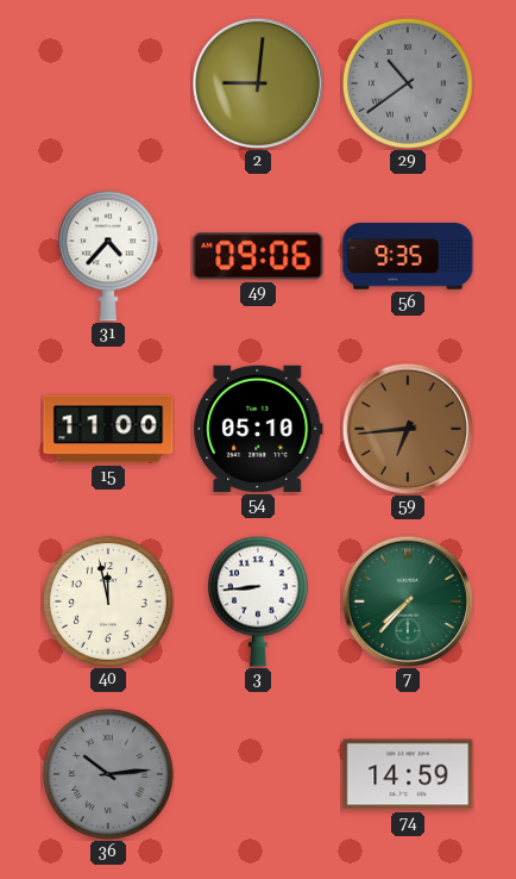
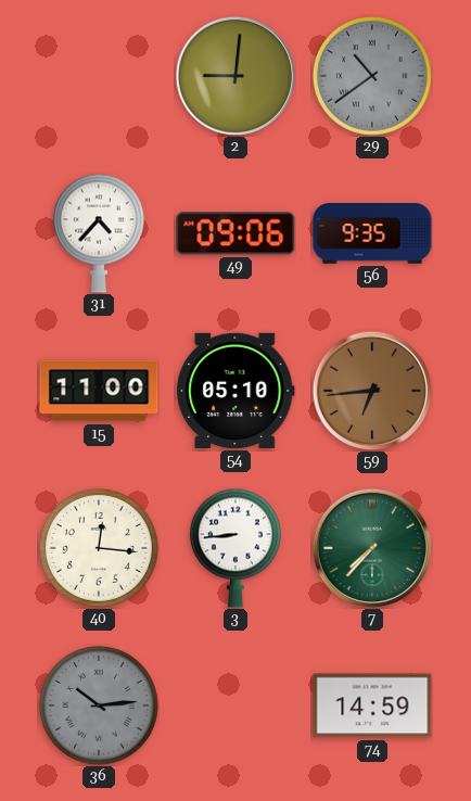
40: 11:58 -> 12:16 (99, 548)
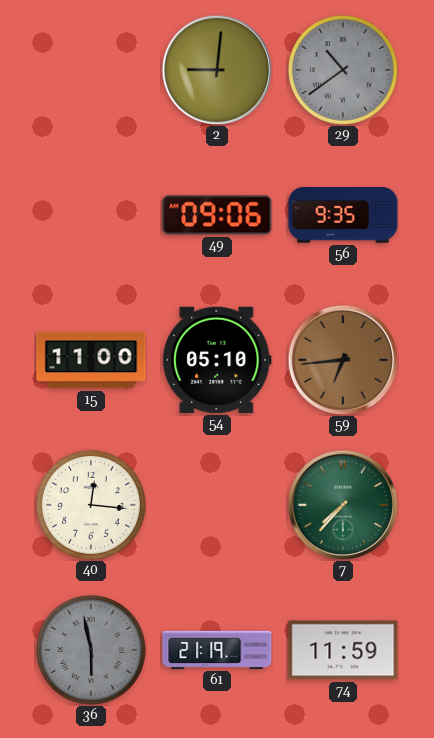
31: 4:37 -> none (99, 233)
3: 8:44 -> none (235, 548)
36: 10:14 -> 5:58 (91, 650)
61: none -> 21:19 (217, 650)
74: 14:59 -> 11:59 (343, 650)
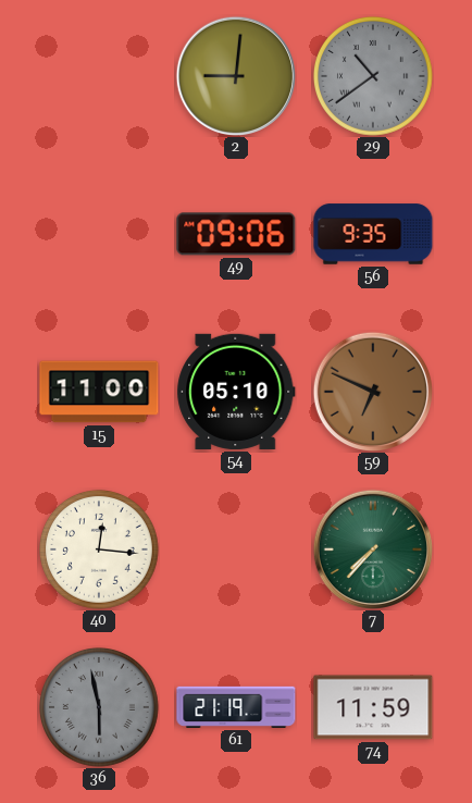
59: 6:44 -> 6:49 (372, 391)
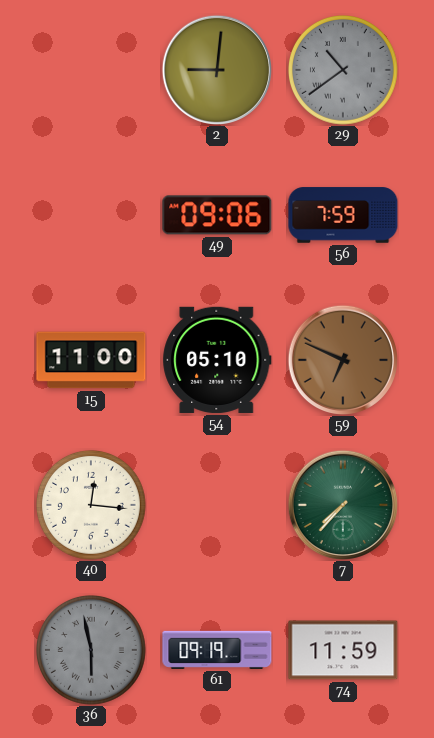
56: 9:35 -> 7:59 (343, 215)
61: 21:19 -> 09:19 (217, 650)
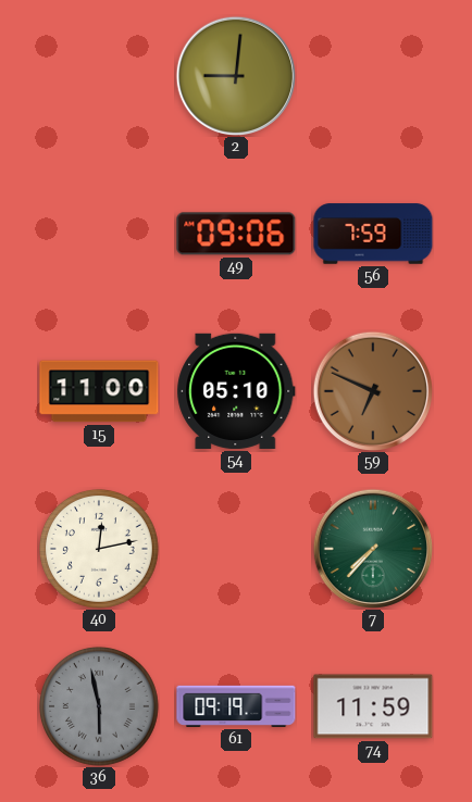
29: 10:39 -> none (343, 70)
40: 12:16 -> 12:13 (99, 549)
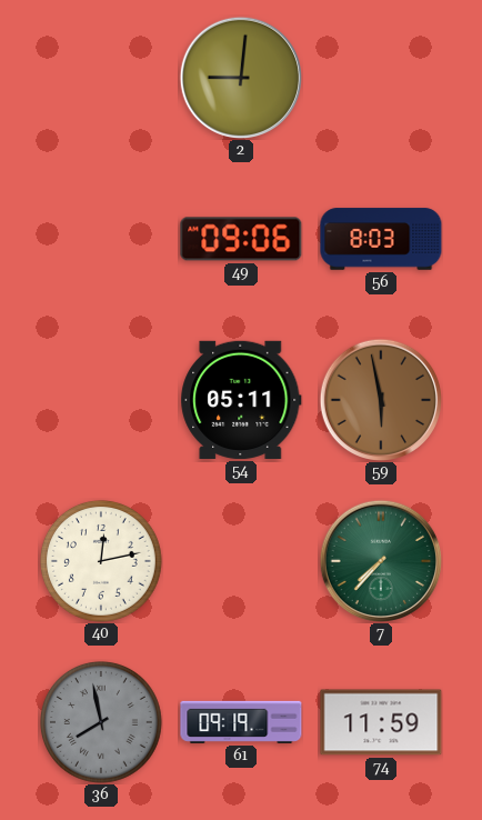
56: 7:59 -> 8:03 (381, 239)
15: 11:00 -> none (99, 391)
54: 05:10 -> 05:11 (241, 400)
59: 6:49 -> 5:58 (380, 399)
36: 5:58 -> 7:58 (101, 722)
